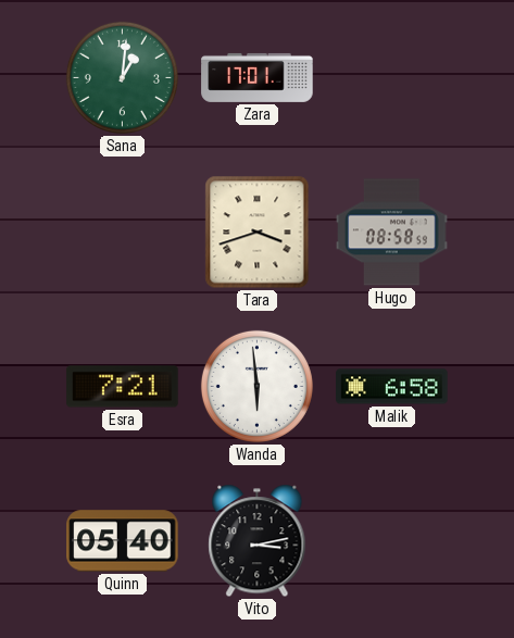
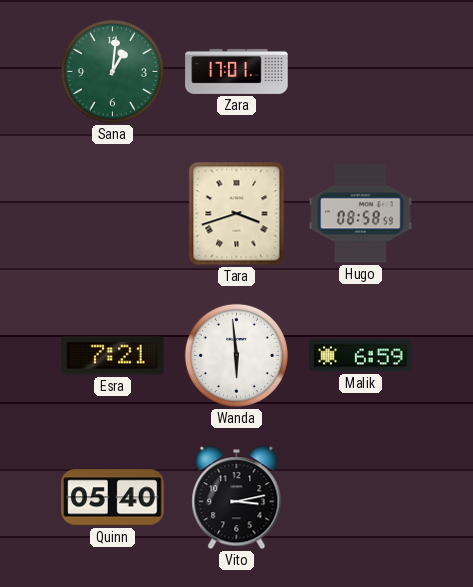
Malik: 6:58 -> 6:59 (361, 356)
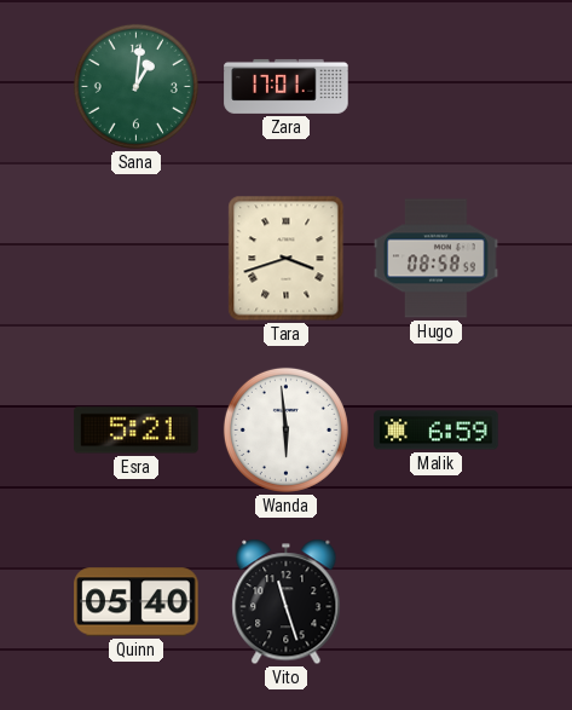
Esra: 7:21 -> 5:21 (137, 431)
Vito: 3:13 -> 11:27 (287, 602)
